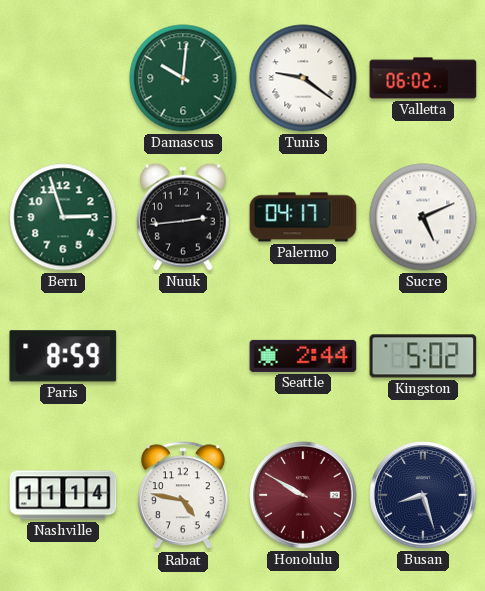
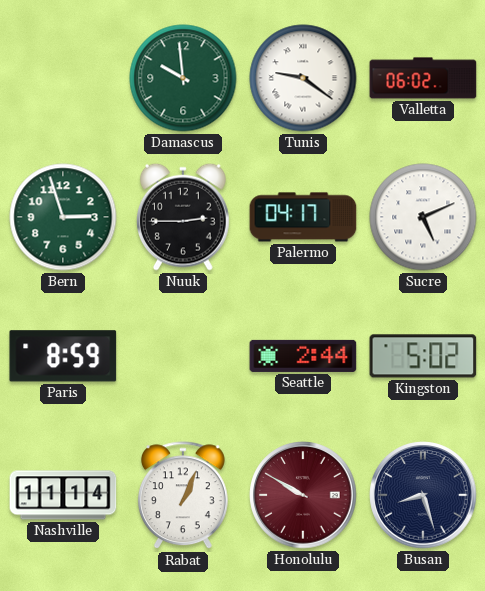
Damascus: 10:01 -> 9:59 (183, 78)
Nuuk: 2:44 -> 2:45 (184, 217)
Rabat: 4:47 -> 1:04 (183, 496)
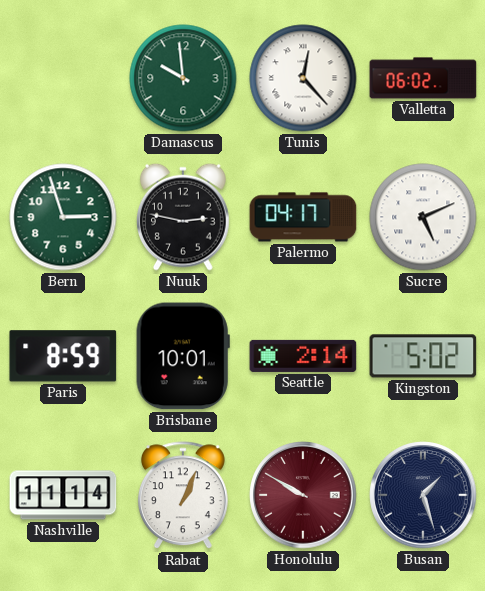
Tunis: 9:21 -> 12:23 (303, 78)
Nuuk: 2:45 -> 2:47 (184, 217)
Brisbane: none -> 10:01 (183, 356)
Seattle: 2:44 -> 2:14 (303, 356)
Busan: 8:27 -> 1:27 (423, 495)
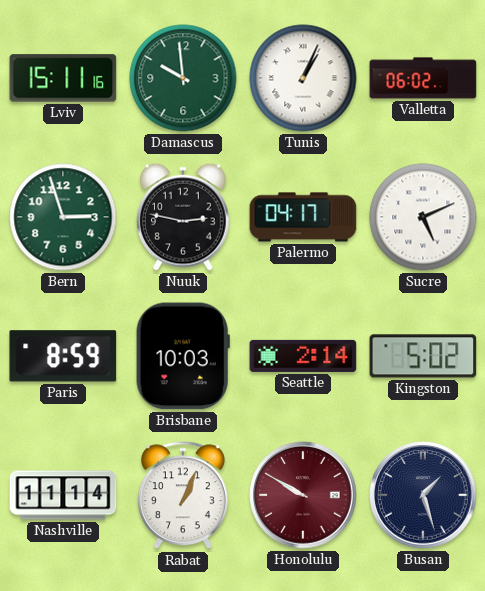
Lviv: none -> 15:11 (63, 78)
Tunis: 12:23 -> 1:04 (303, 78)
Brisbane: 10:01 -> 10:03 (183, 356)
